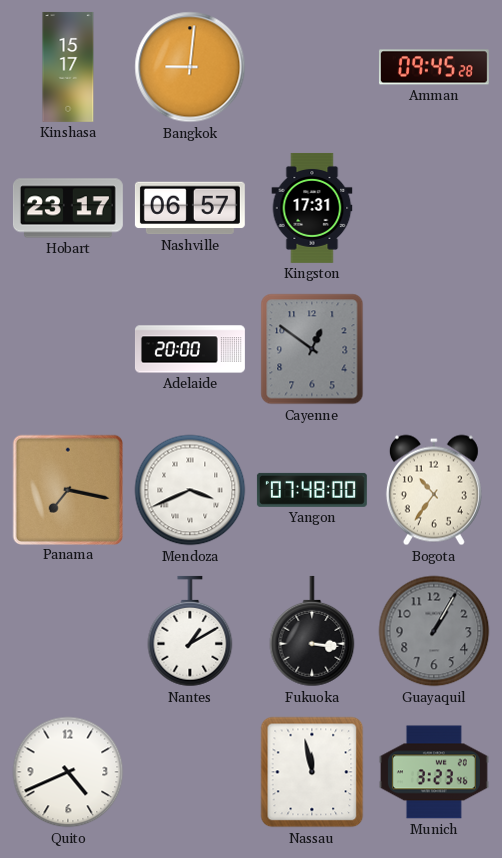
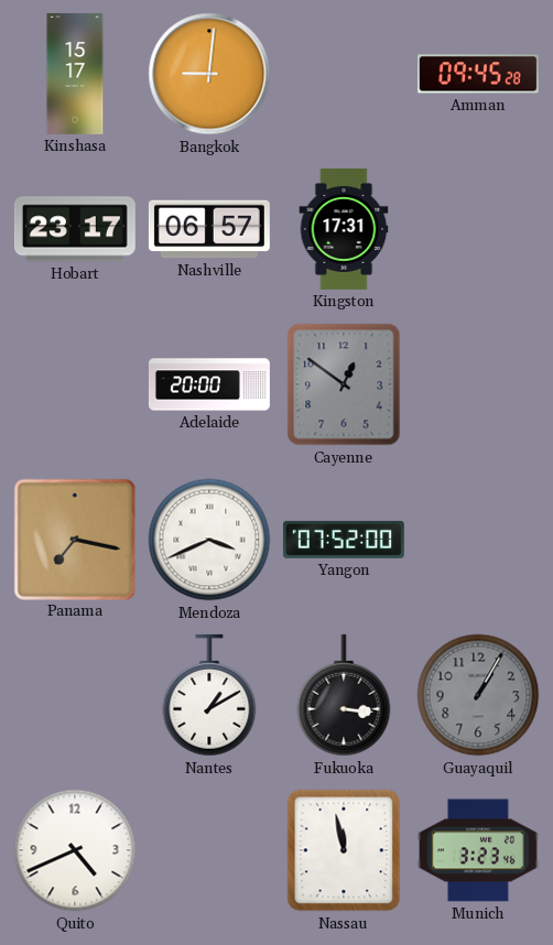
Yangon: 07:48 -> 07:52 (344, 540)
Bogota: 10:36 -> none (434, 490)
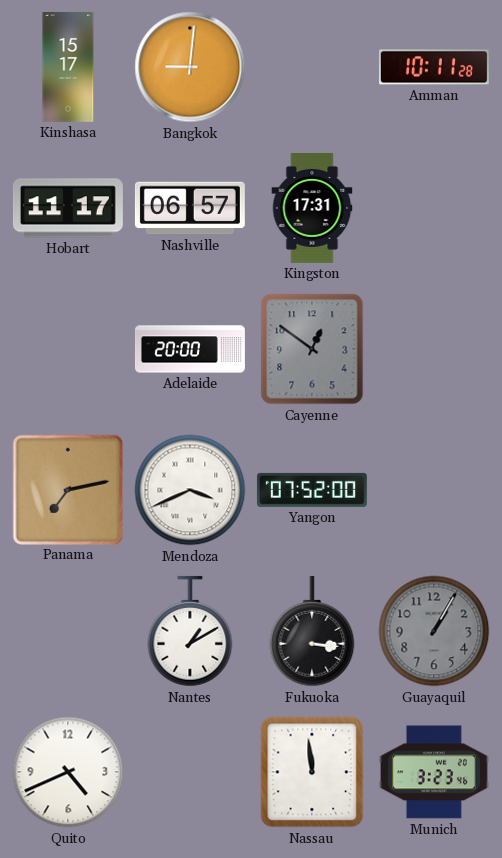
Amman: 09:45 -> 10:11 (434, 67)
Hobart: 23:17 -> 11:17 (68, 208)
Panama: 7:17 -> 7:13 (67, 489)
Nassau: 11:58 -> 11:59 (312, 772)
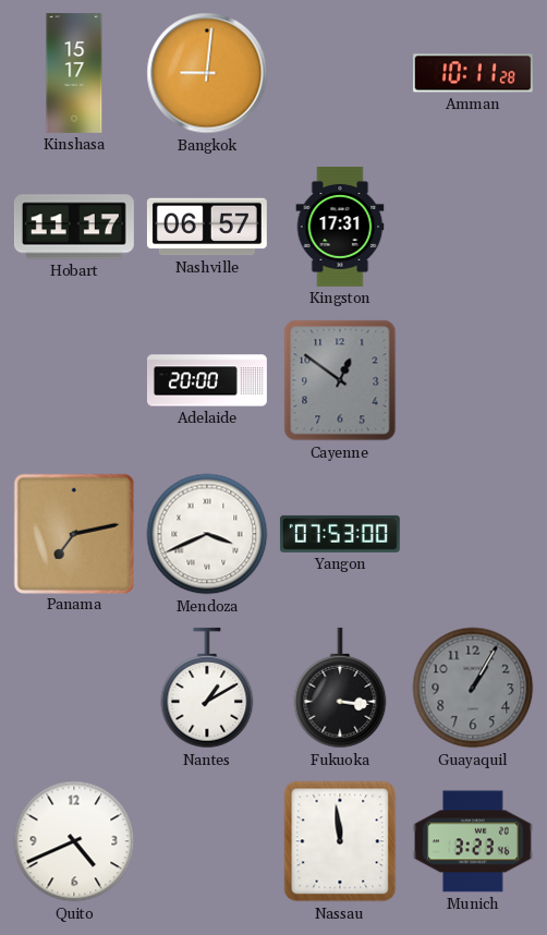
Yangon: 07:52 -> 07:53 (340, 534)
